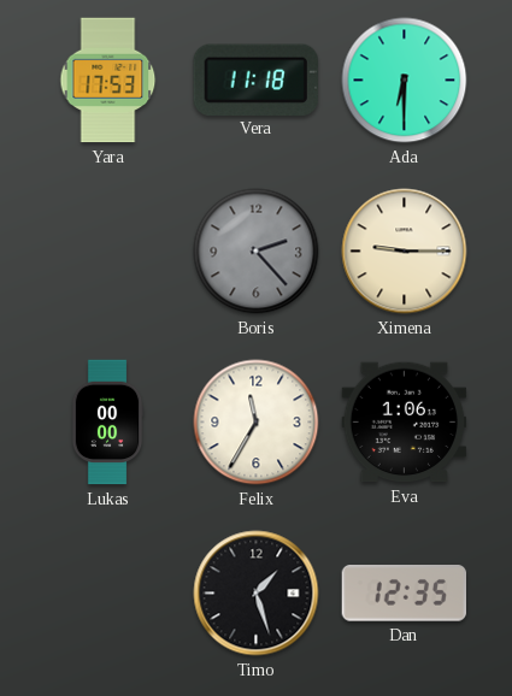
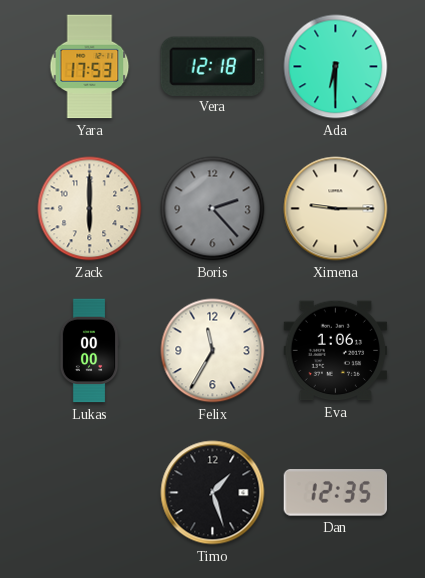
Vera: 11:18 -> 12:18 (212, 66)
Zack: none -> 6:00 (90, 209)
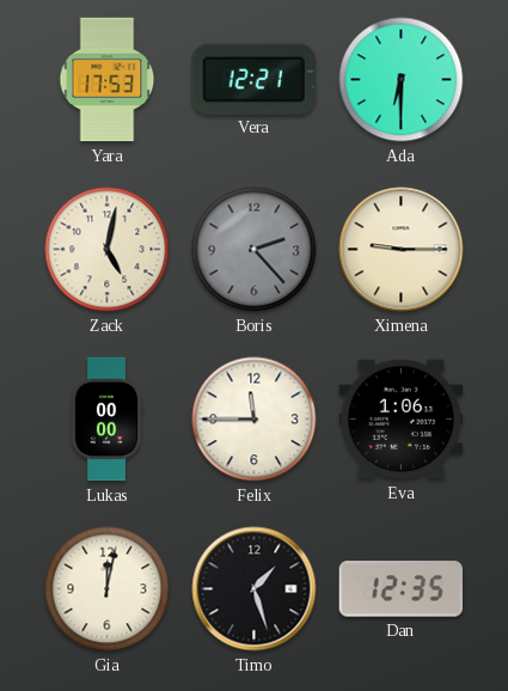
Vera: 12:18 -> 12:21 (253, 79)
Zack: 6:00 -> 5:02 (108, 250)
Felix: 11:35 -> 11:45 (255, 420)
Gia: none -> 12:02 (108, 589)
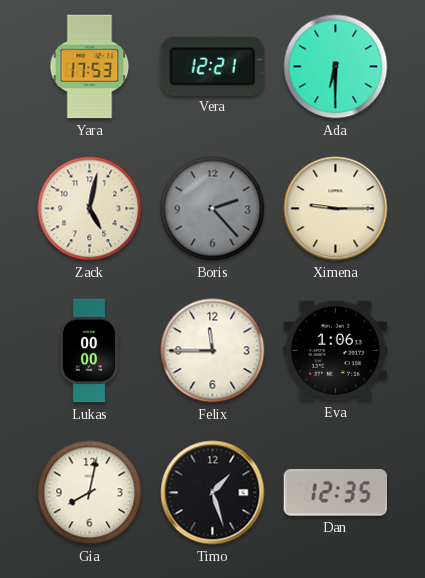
Gia: 12:02 -> 8:02 (90, 493)
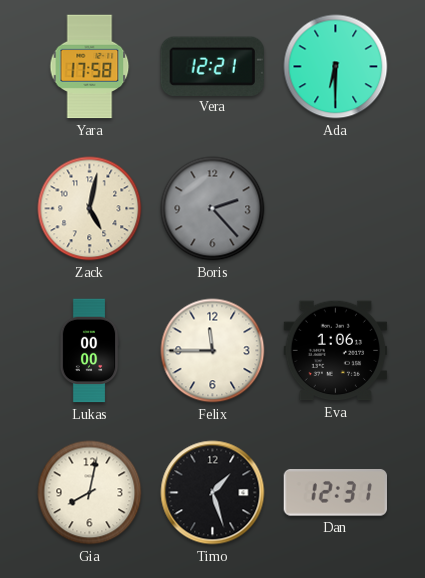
Yara: 17:53 -> 17:58 (90, 67)
Ximena: 9:15 -> none (336, 209)
Dan: 12:35 -> 12:31 (335, 493)
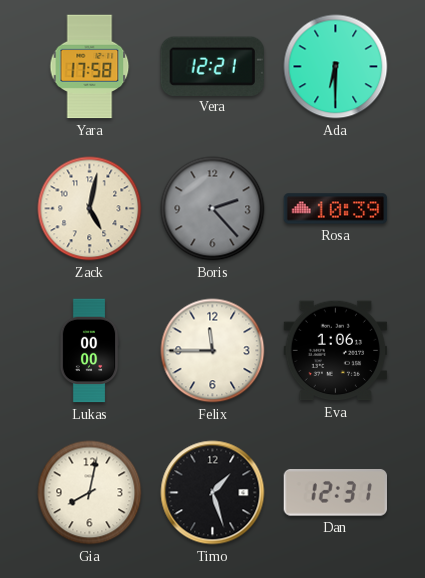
Rosa: none -> 10:39 (336, 209)
